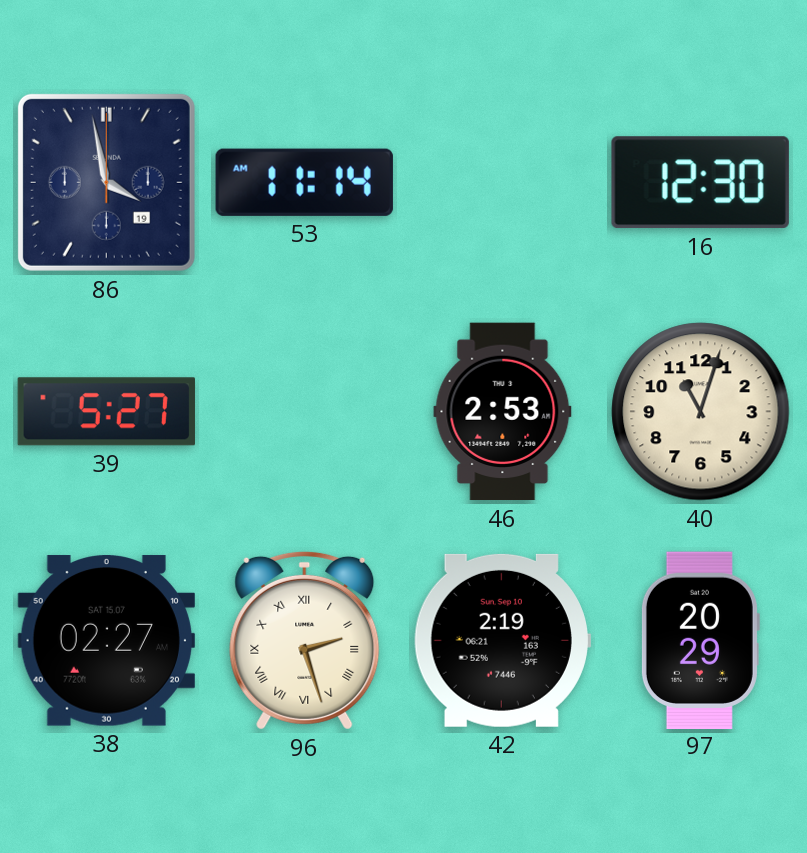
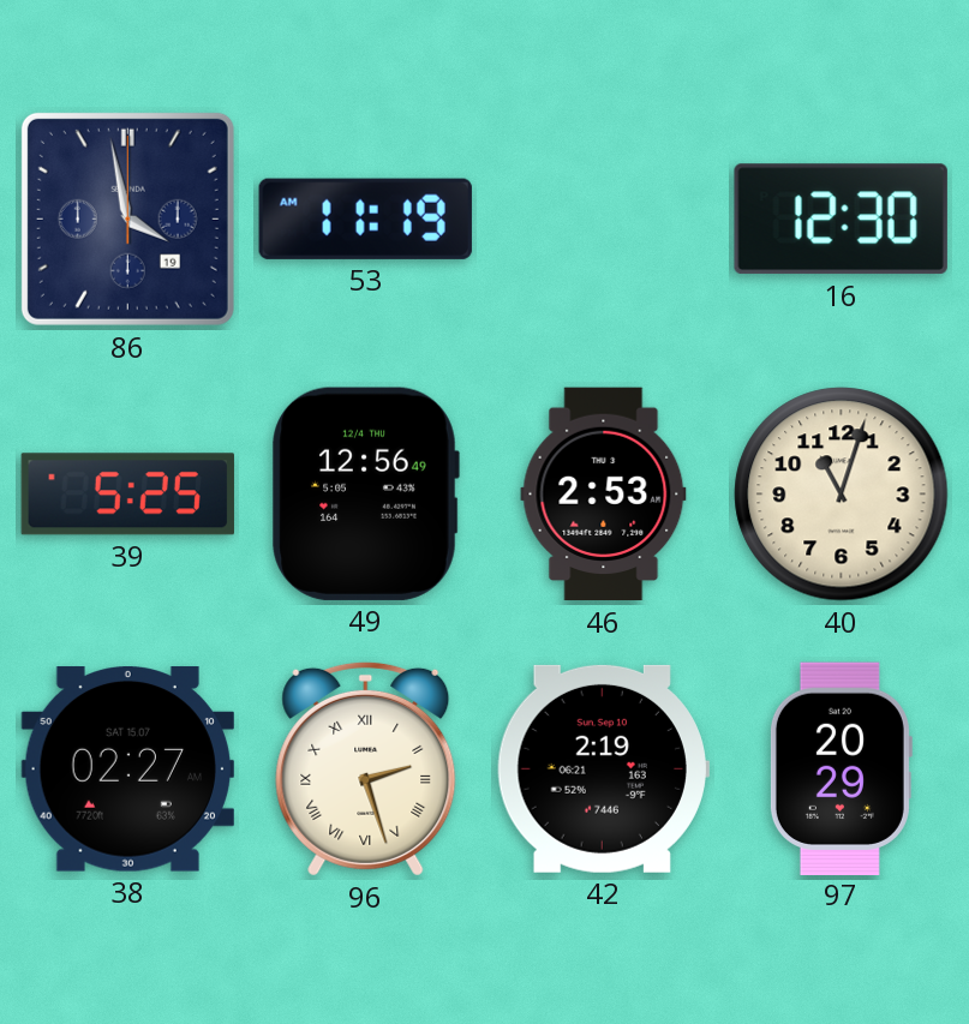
53: 11:14 -> 11:19 (365, 218)
39: 5:27 -> 5:25 (127, 495)
49: none -> 12:56 (365, 493)
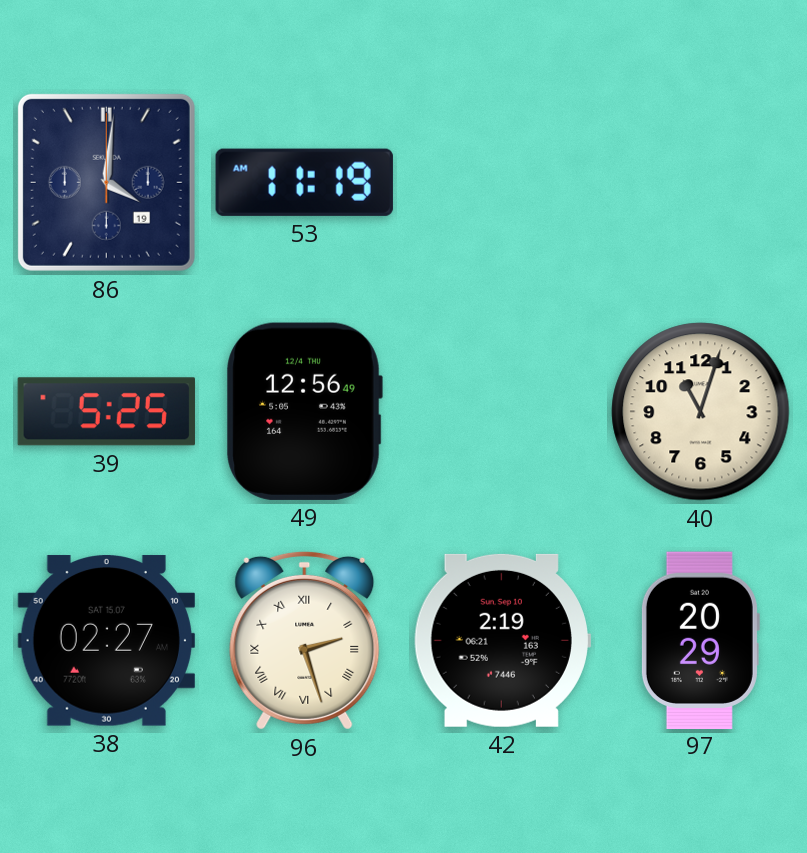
86: 3:58 -> 4:01 (106, 182)
16: 12:30 -> none (841, 220)
46: 2:53 -> none (604, 495)
